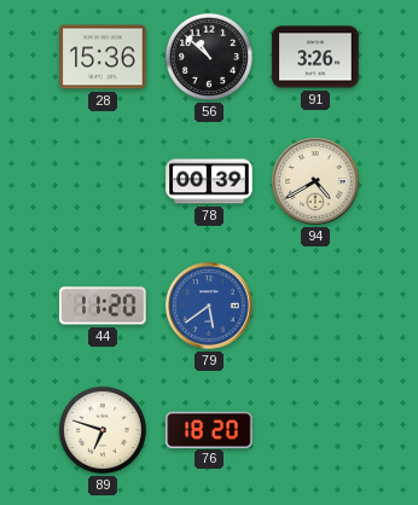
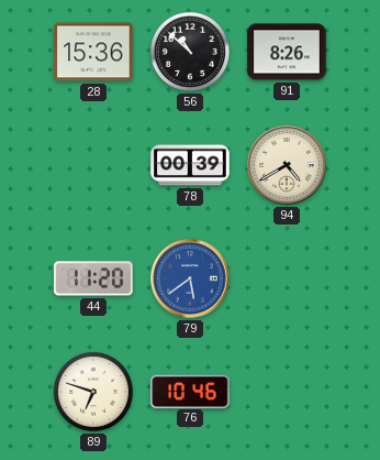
91: 3:26 -> 8:26 (287, 52)
76: 18:20 -> 10:46 (190, 391)
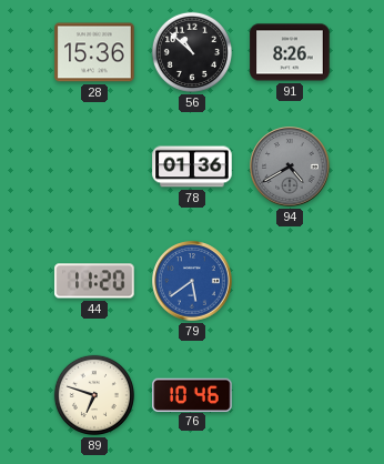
78: 00:39 -> 01:36 (192, 167)
94 dial: cream -> grey (290, 167)
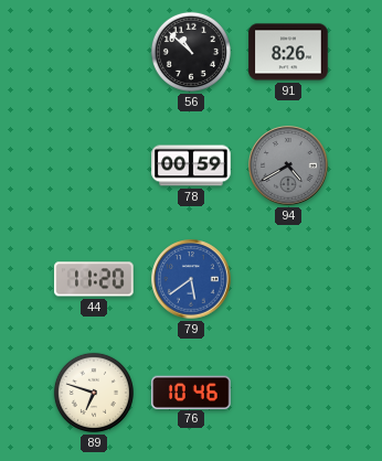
28: 15:36 -> none (94, 52)
78: 01:36 -> 00:59 (191, 165)
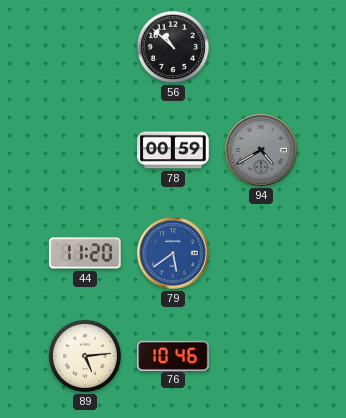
91: 8:26 -> none (288, 52)
89: 6:48 -> 5:14 (85, 356)
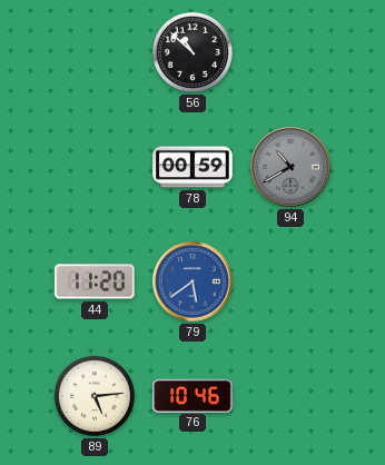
94: 4:40 -> 10:40 (290, 167)
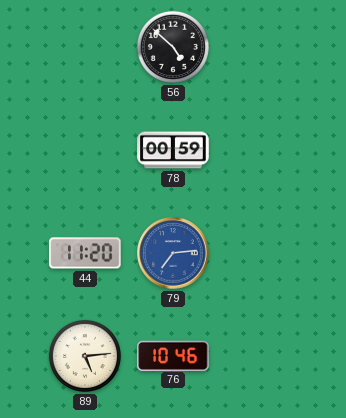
56: 10:52 -> 4:52 (173, 47)
94: 10:40 -> none (290, 167)
79: 5:39 -> 7:14 (173, 253)
